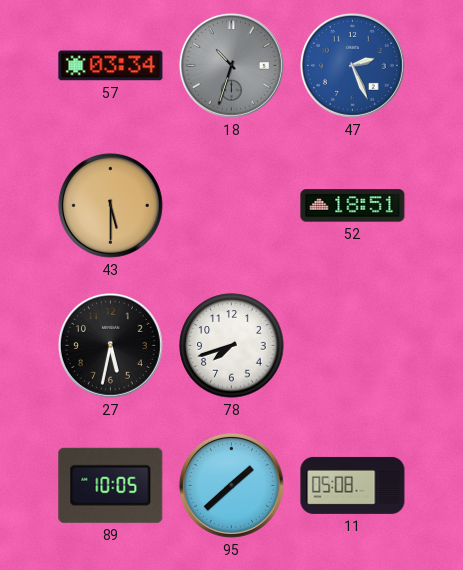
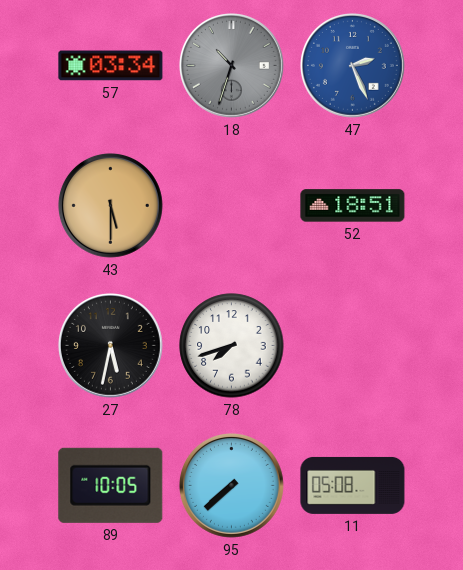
95: 1:38 -> 7:38 (231, 485)
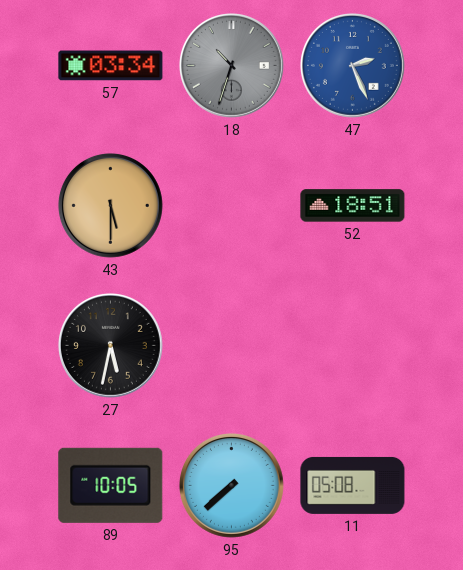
78: 7:42 -> none (232, 346)
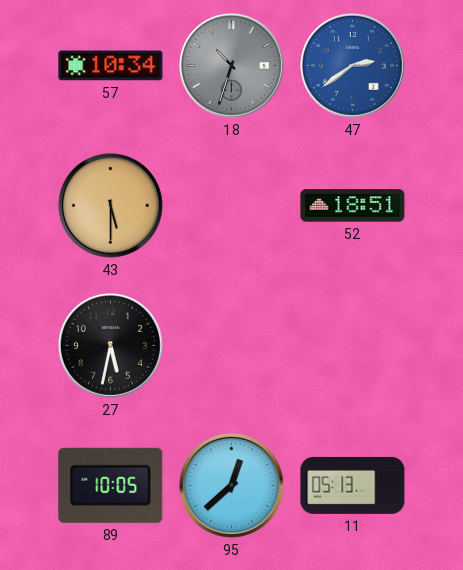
57: 03:34 -> 10:34 (111, 66)
47: 2:26 -> 2:39 (352, 65)
95: 7:38 -> 12:38 (231, 485)
11: 05:08 -> 05:13 (353, 485)
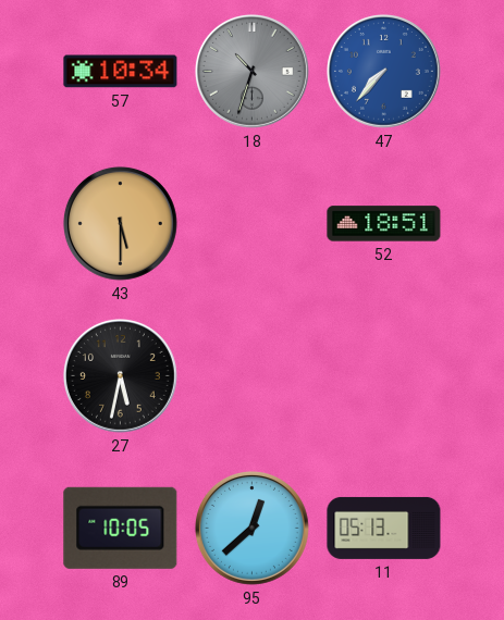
47: 2:39 -> 7:37 (383, 71)
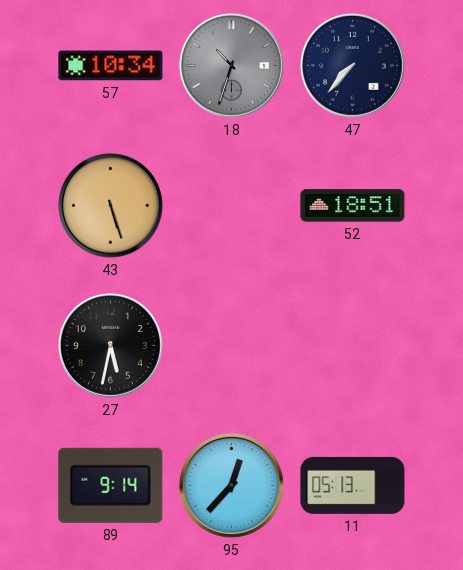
47 dial: blue -> navy (352, 65)
43: 5:30 -> 5:27 (110, 205)
89: 10:05 -> 9:14 (111, 485)
95: 12:38 -> 12:37 (231, 485)
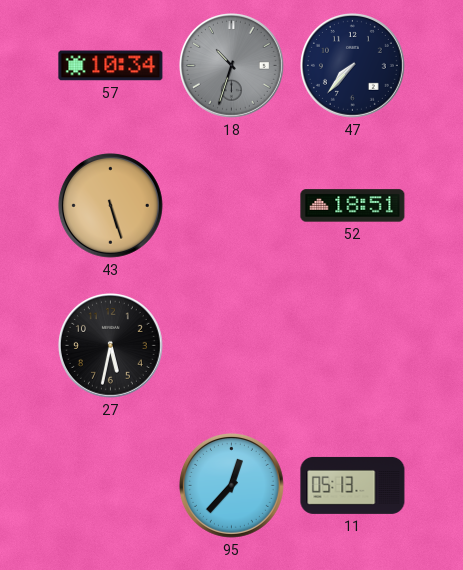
89: 9:14 -> none (111, 485)
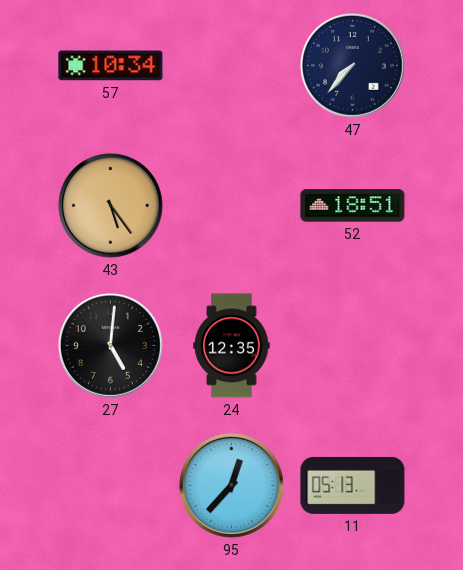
18: 10:33 -> none (231, 65)
43: 5:27 -> 5:24 (110, 205)
27: 5:32 -> 5:01 (110, 345)
24: none -> 12:35 (232, 346)
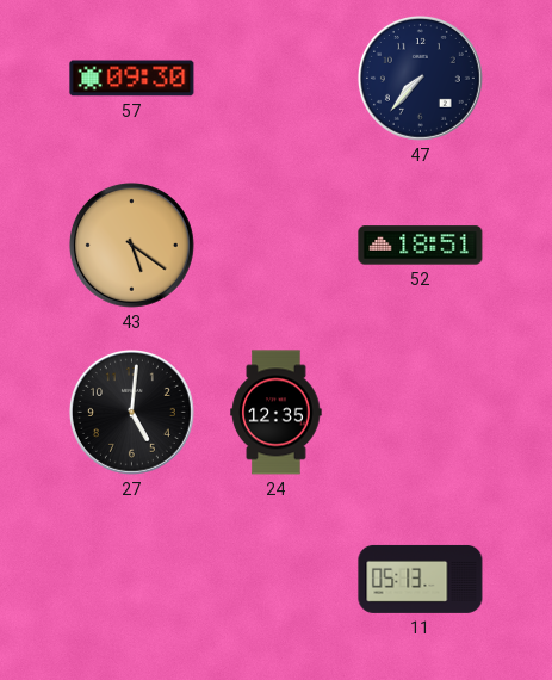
57: 10:34 -> 09:30 (132, 79)
43: 5:24 -> 5:21 (131, 245)
95: 12:37 -> none (231, 485)
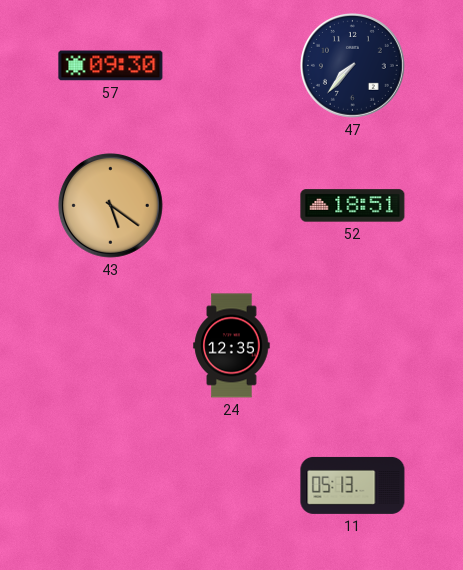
27: 5:01 -> none (131, 412)
